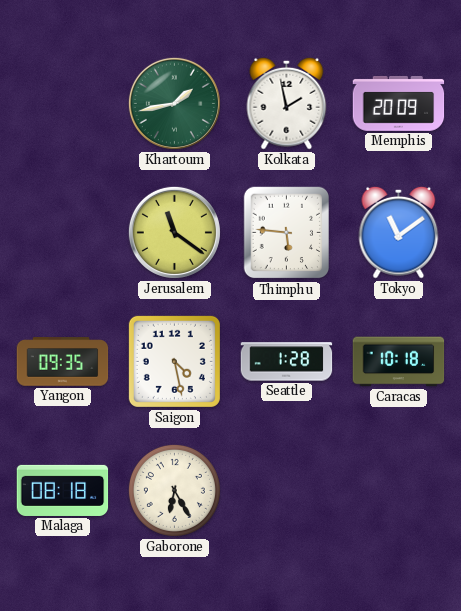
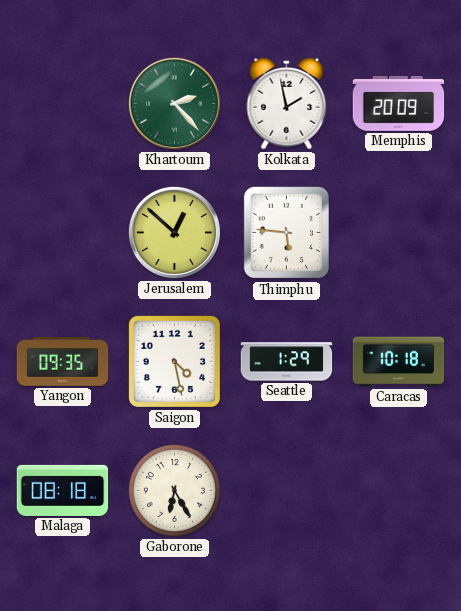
Khartoum: 1:43 -> 2:23 (174, 103)
Jerusalem: 11:21 -> 12:52 (174, 232)
Tokyo: 11:09 -> none (399, 232)
Seattle: 1:28 -> 1:29 (287, 362)
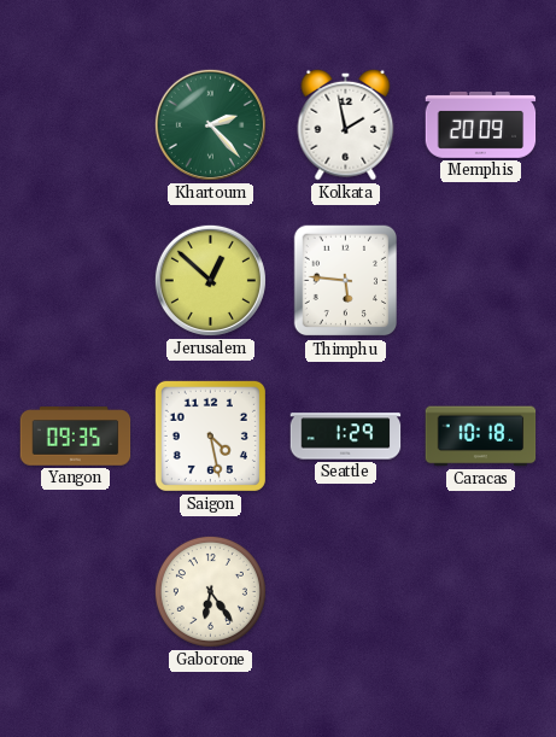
Malaga: 08:18 -> none (63, 490)
Gaborone: 6:25 -> 6:24 (210, 591)
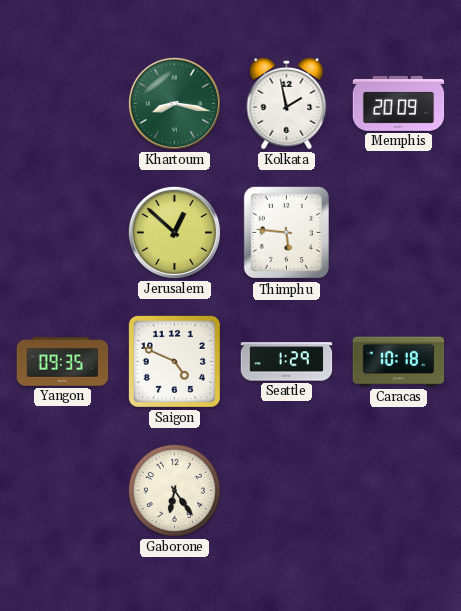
Khartoum: 2:23 -> 8:17 (174, 103)
Saigon: 4:28 -> 4:49 (174, 361)
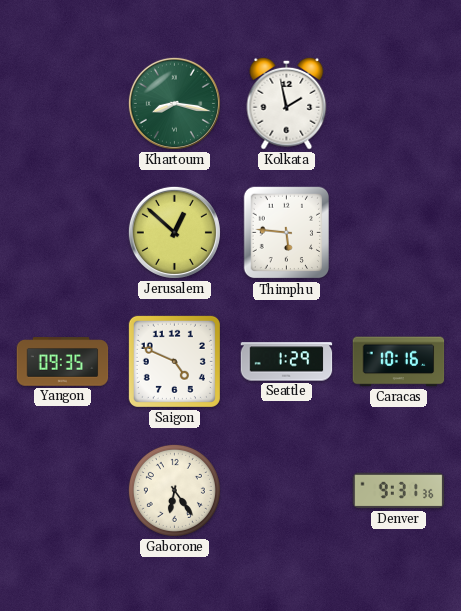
Memphis: 20:09 -> none (399, 103)
Caracas: 10:18 -> 10:16 (399, 362)
Denver: none -> 9:31 (399, 491)
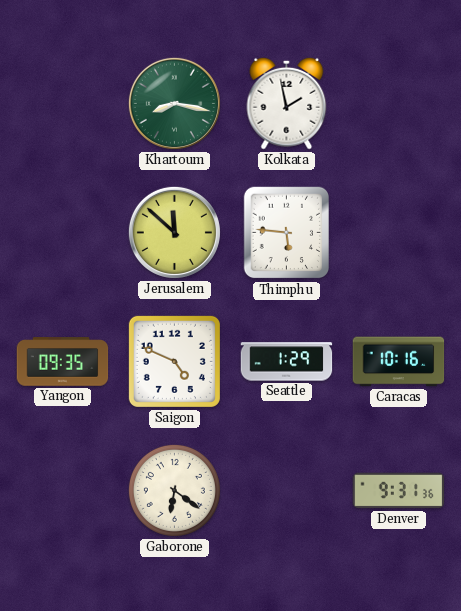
Jerusalem: 12:52 -> 11:52 (174, 232)
Gaborone: 6:24 -> 6:21 (174, 490)
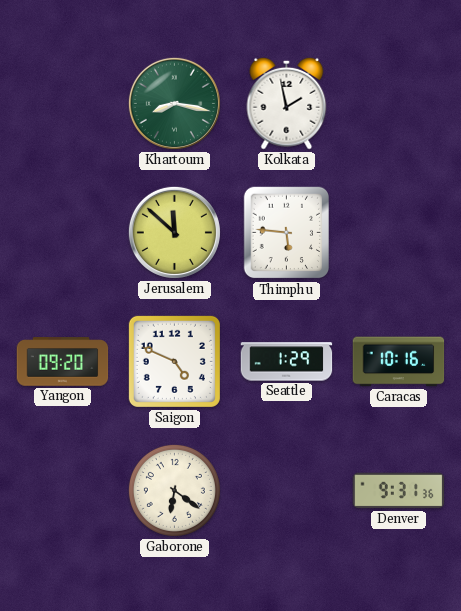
Yangon: 09:35 -> 09:20 (63, 362)
